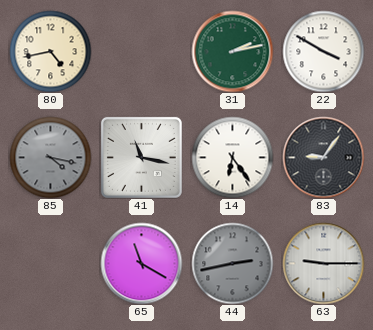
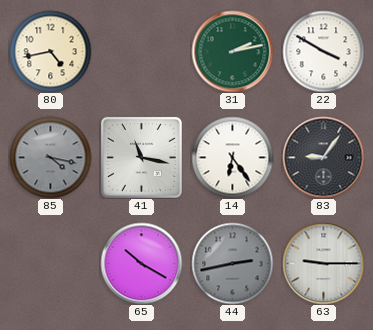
65: 11:20 -> 10:20 (141, 263)
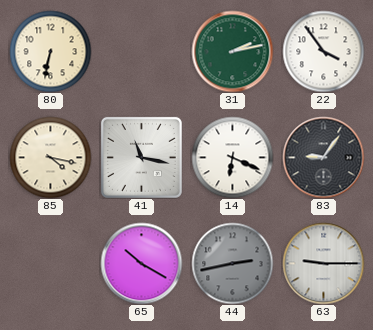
80: 4:43 -> 6:32 (50, 51)
22: 3:50 -> 3:54 (323, 51)
85 dial: grey -> cream (50, 157)
14: 6:24 -> 6:19 (232, 157)
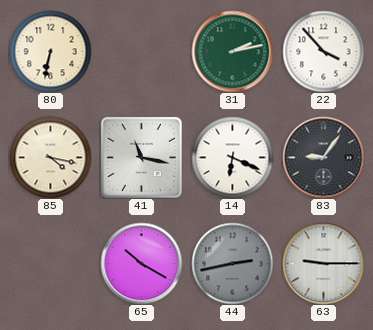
22: 3:54 -> 3:53 (323, 51)
